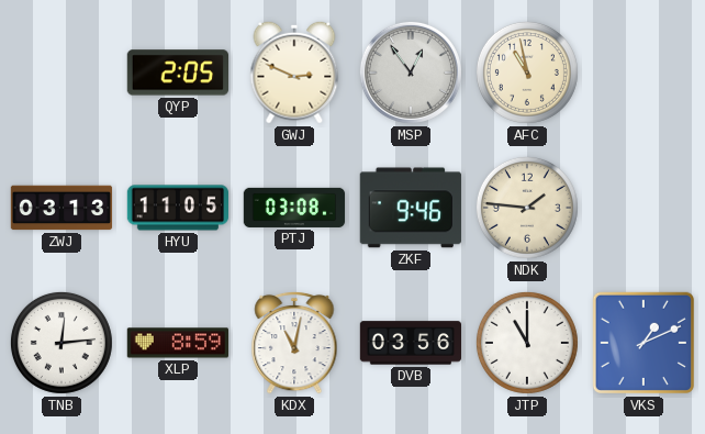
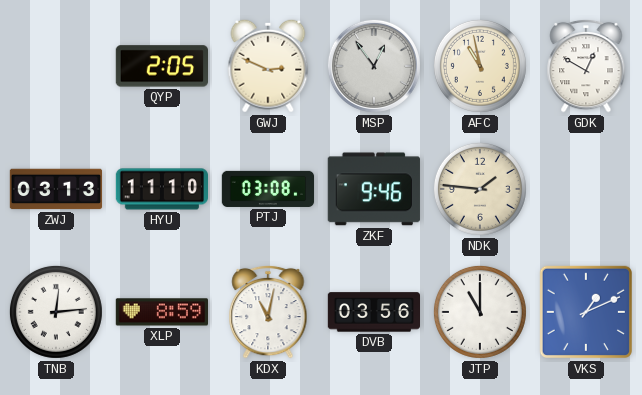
GDK: none -> 12:50 (586, 66)
HYU: 11:05 -> 11:10 (161, 189)
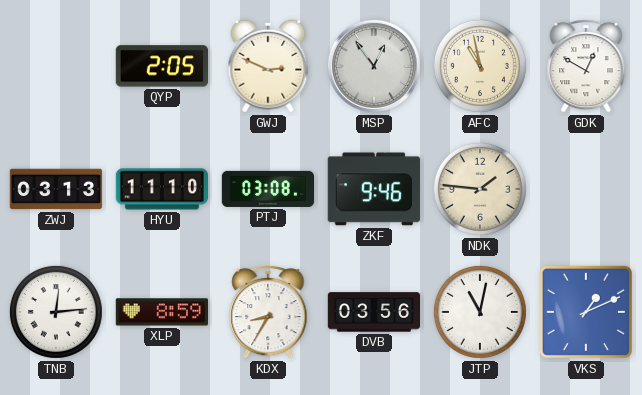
KDX: 11:02 -> 8:35 (268, 312)
JTP: 11:00 -> 11:02 (480, 312)
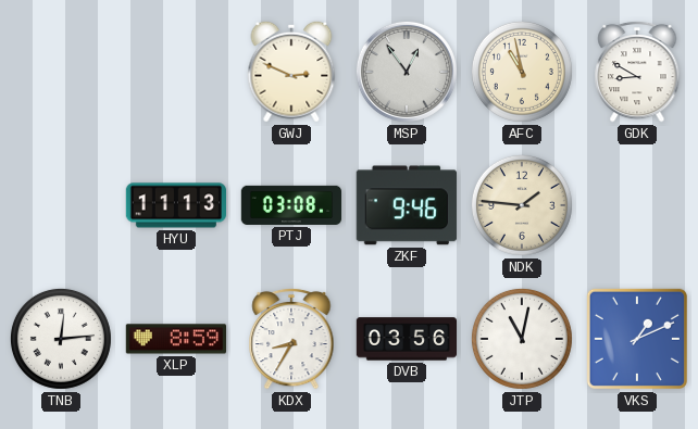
QYP: 2:05 -> none (161, 66)
GDK: 12:50 -> 8:50 (637, 72)
ZWJ: 03:13 -> none (56, 189)
HYU: 11:10 -> 11:13 (175, 205)
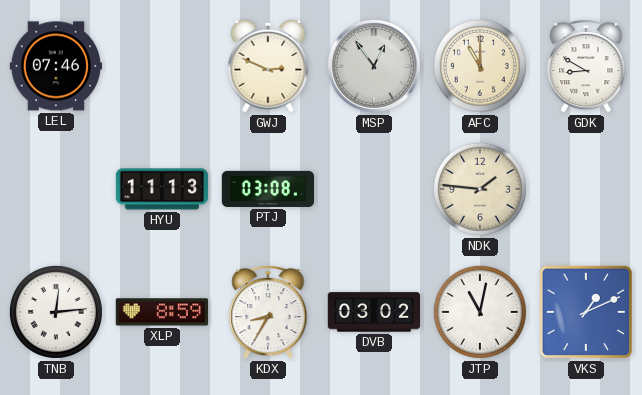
LEL: none -> 07:46 (55, 66)
AFC: 10:58 -> 11:00 (480, 66)
ZKF: 9:46 -> none (407, 205)
DVB: 03:56 -> 03:02 (374, 312)
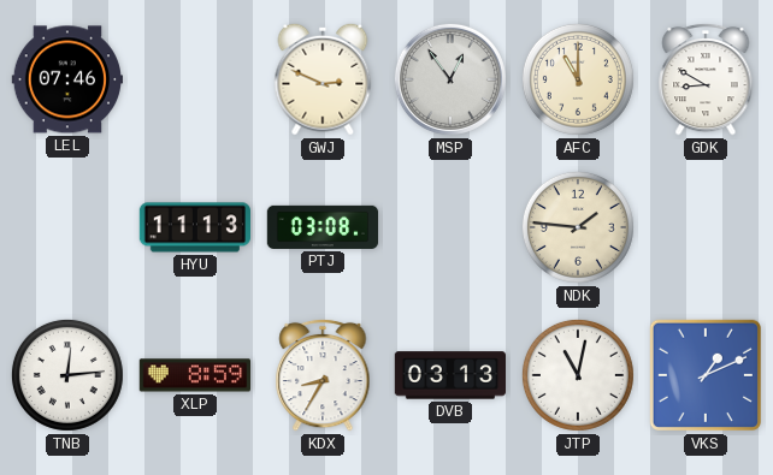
DVB: 03:02 -> 03:13 (450, 375)
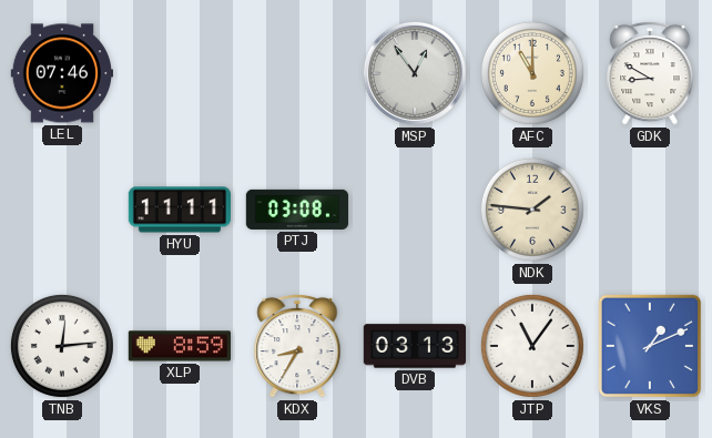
GWJ: 2:49 -> none (323, 79)
HYU: 11:13 -> 11:11 (179, 210)
JTP: 11:02 -> 11:06 (532, 346)
